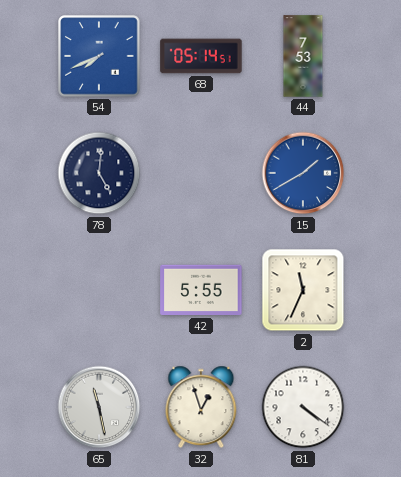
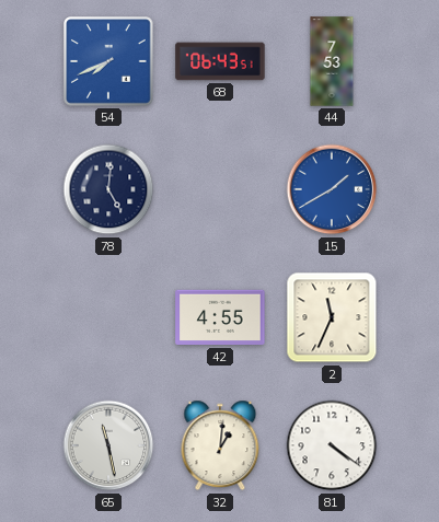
68: 05:14 -> 06:43 (220, 61)
42: 5:55 -> 4:55 (220, 317)
32: 12:57 -> 1:01 (220, 445)
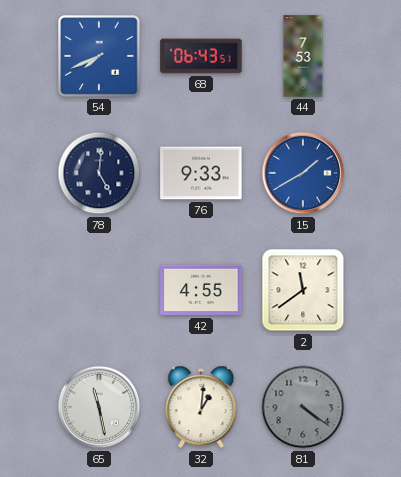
76: none -> 9:33 (201, 173)
2: 11:34 -> 11:39 (303, 290)
81 dial: white -> grey (303, 407)
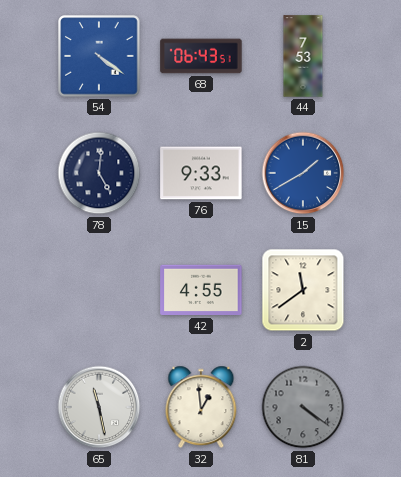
54: 7:41 -> 4:21 (99, 56)
32: 1:01 -> 12:59 (201, 407)
